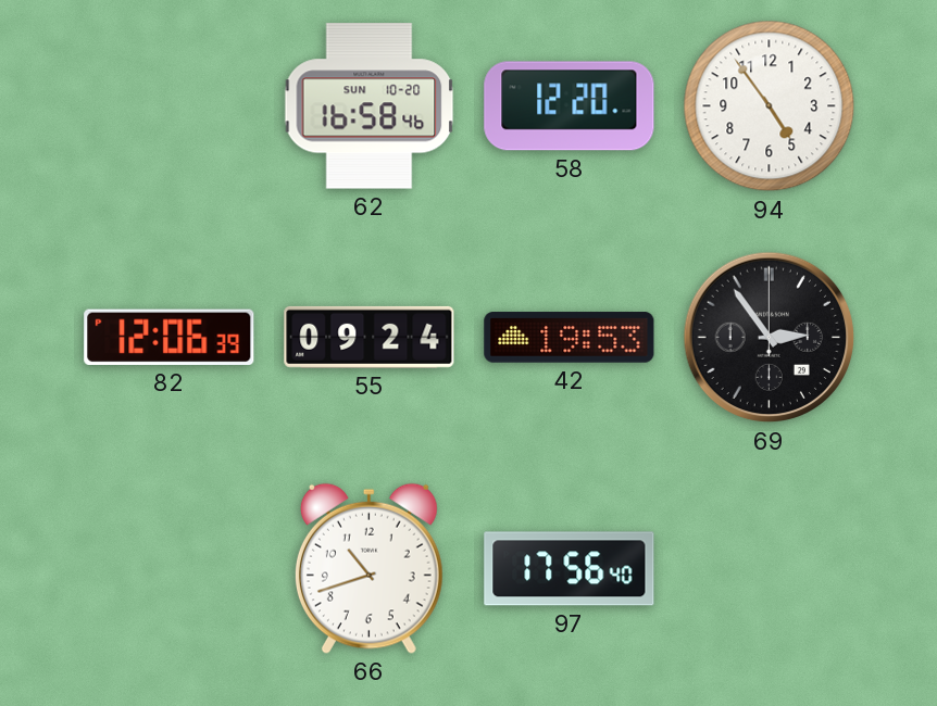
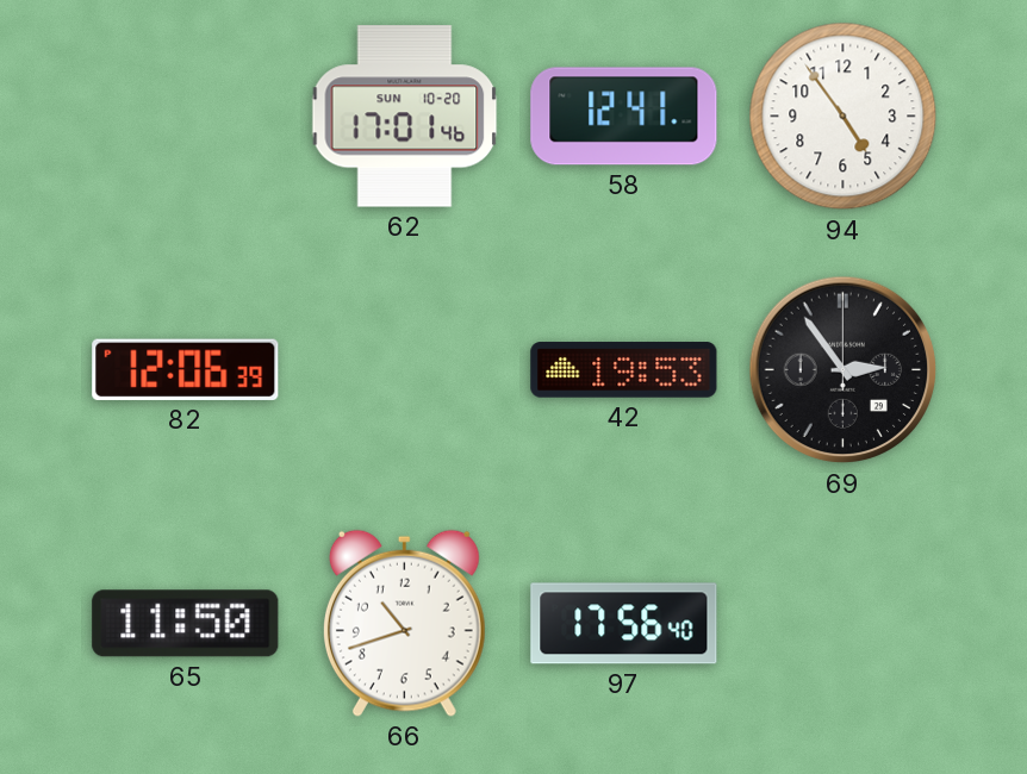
62: 16:58 -> 17:01 (405, 117)
58: 12:20 -> 12:41 (624, 117)
55: 09:24 -> none (370, 337)
65: none -> 11:50 (186, 624)
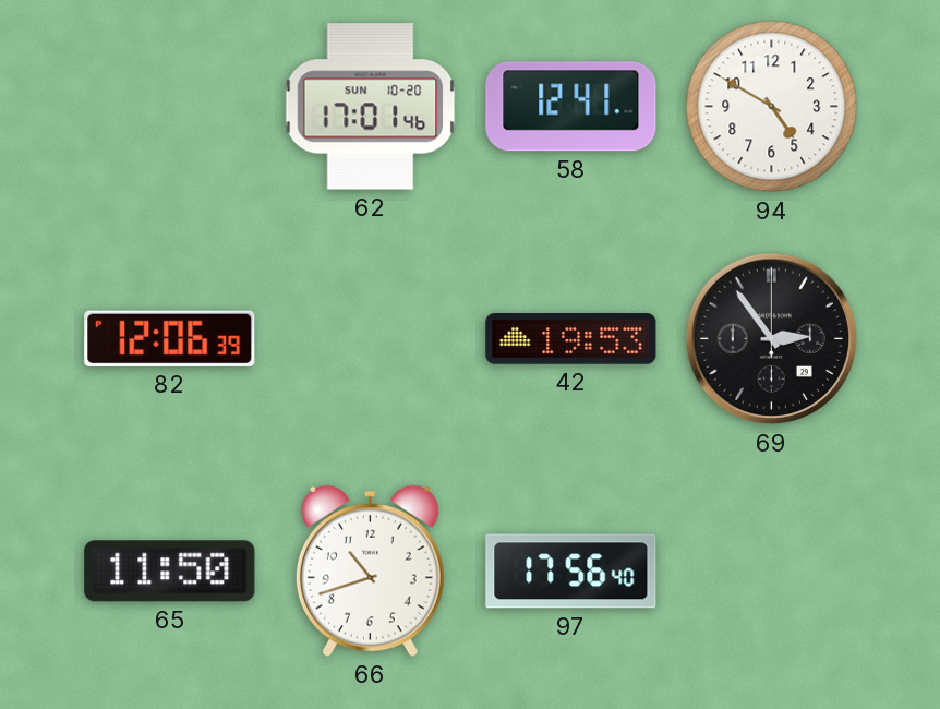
94: 4:54 -> 4:50 (772, 107)
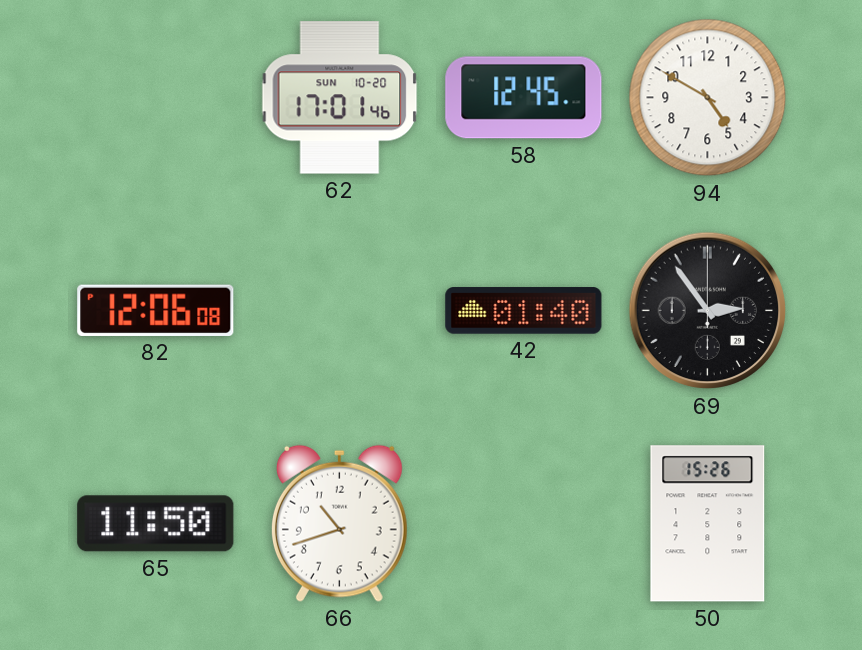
58: 12:41 -> 12:45 (524, 98)
82: 12:06:39 -> 12:06:08 (156, 310)
42: 19:53 -> 01:40 (524, 311)
97: 17:56 -> none (571, 572)
50: none -> 15:26 (708, 524)
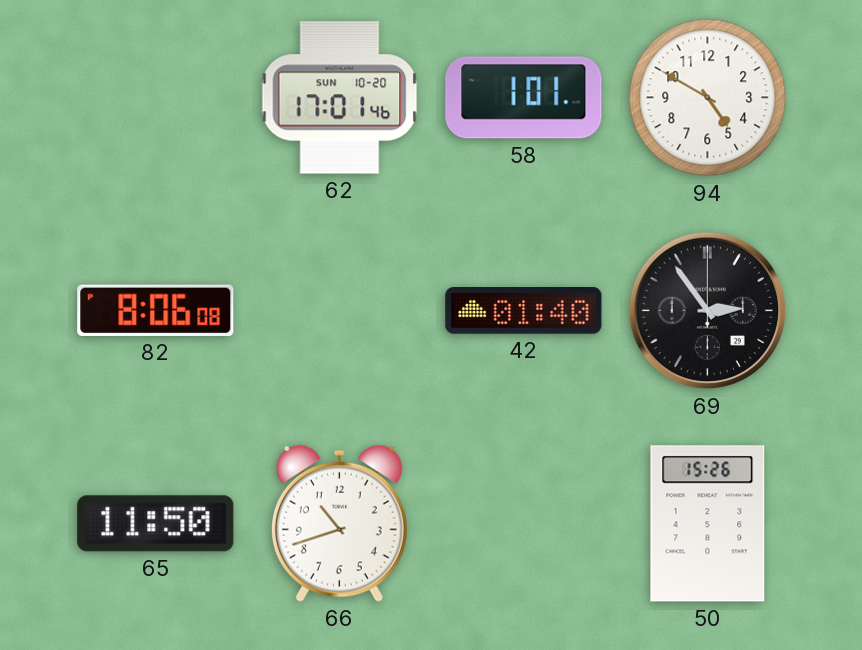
58: 12:45 -> 1:01 (524, 98)
82: 12:06 -> 8:06 (156, 310)
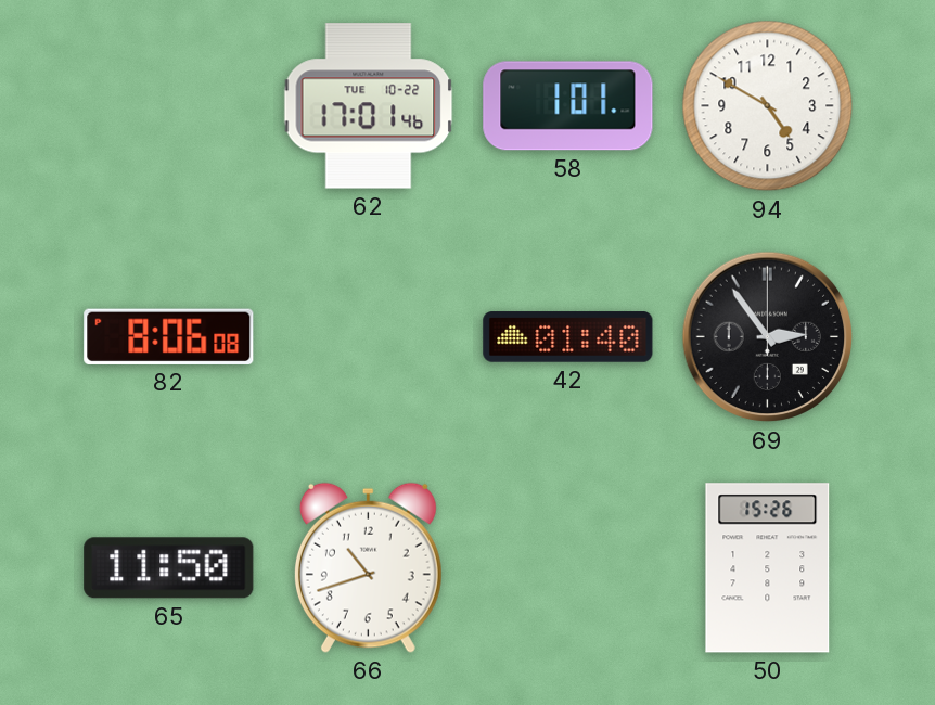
62 date: SUN 10-20 -> TUE 10-22 (369, 106)
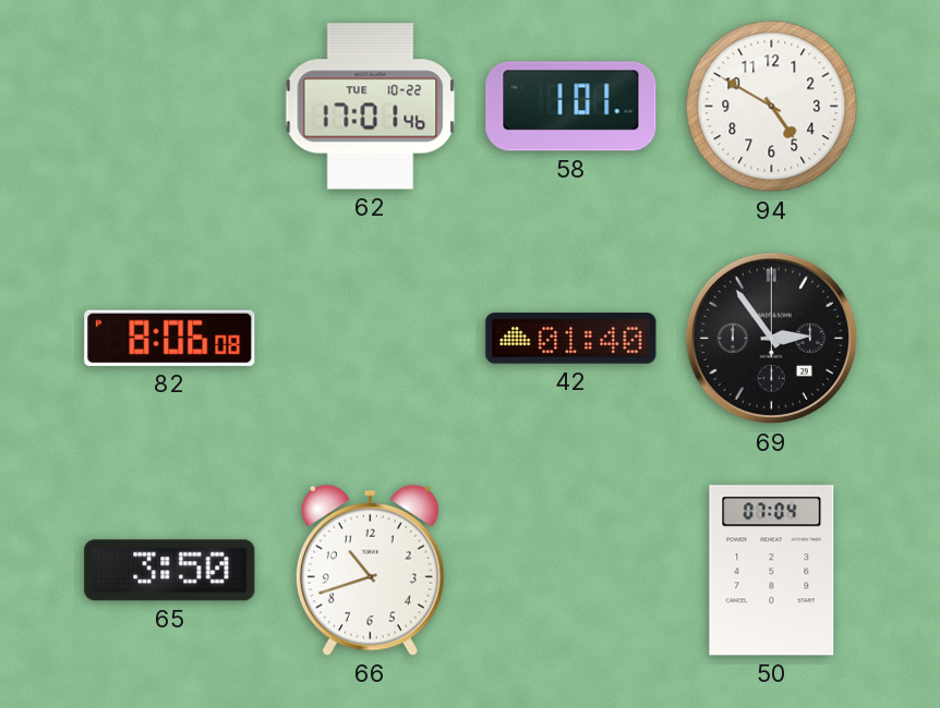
65: 11:50 -> 3:50 (170, 571)
50: 15:26 -> 07:04 (772, 571)
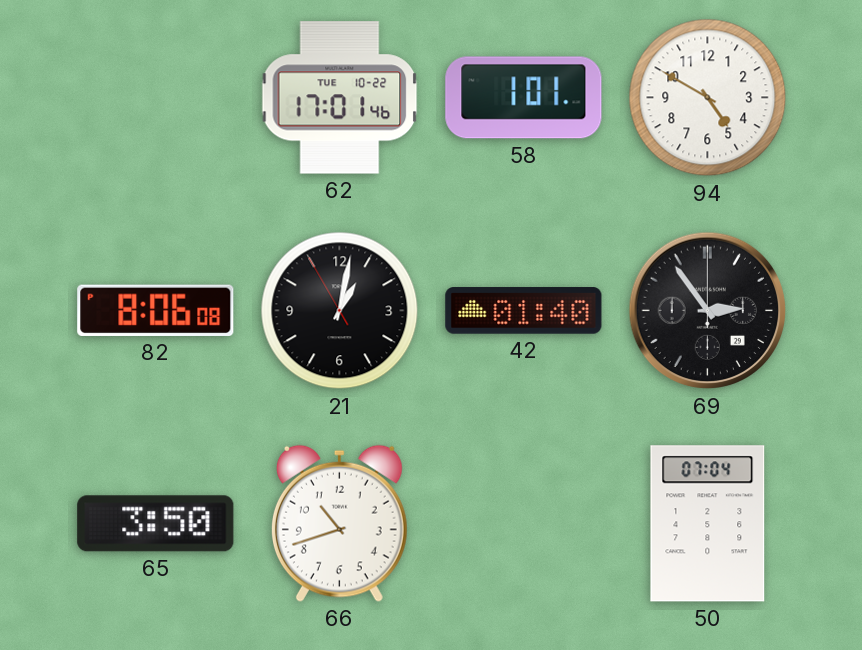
21: none -> 1:01 (340, 311)
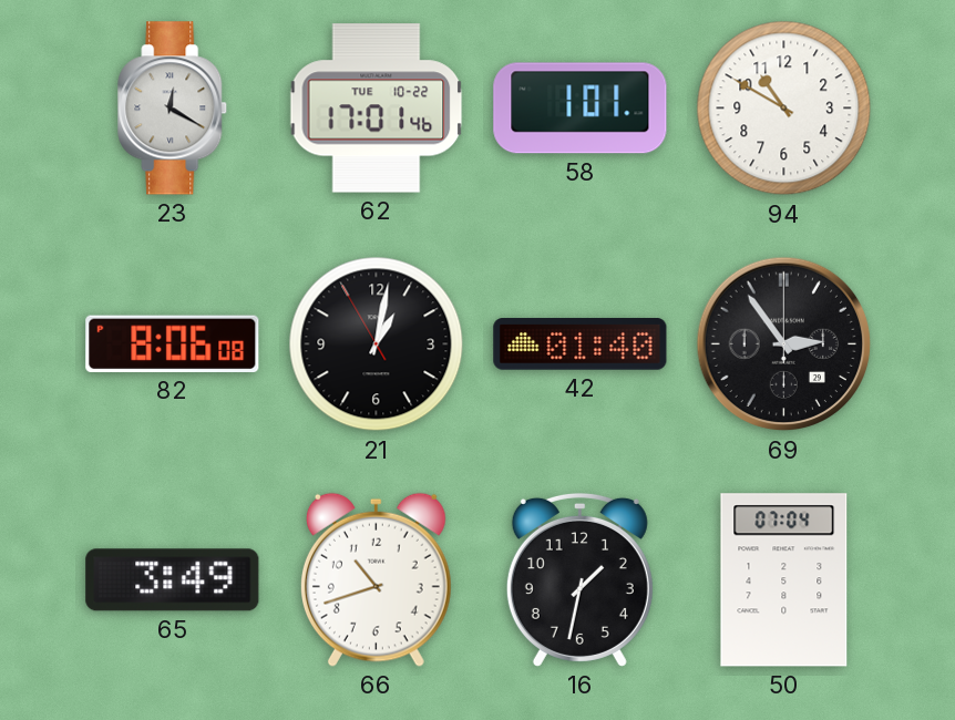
23: none -> 12:20 (173, 109)
94: 4:50 -> 10:50 (784, 109)
65: 3:50 -> 3:49 (173, 580)
16: none -> 1:32 (579, 579)
